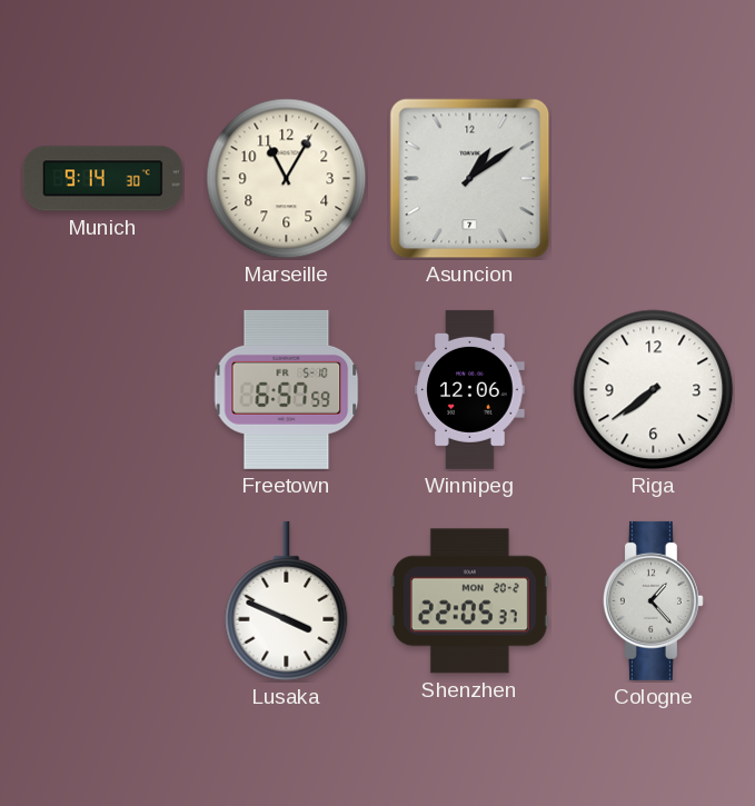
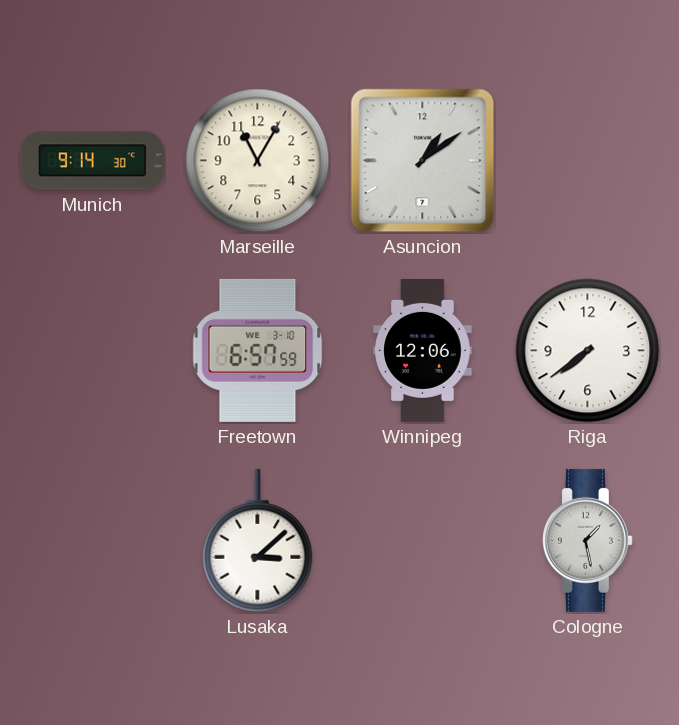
Freetown date: FR 5-10 -> WE 3-10 (258, 350)
Lusaka: 3:49 -> 3:08 (258, 541)
Shenzhen: 22:05 -> none (469, 601)
Cologne: 1:23 -> 1:28 (587, 540)
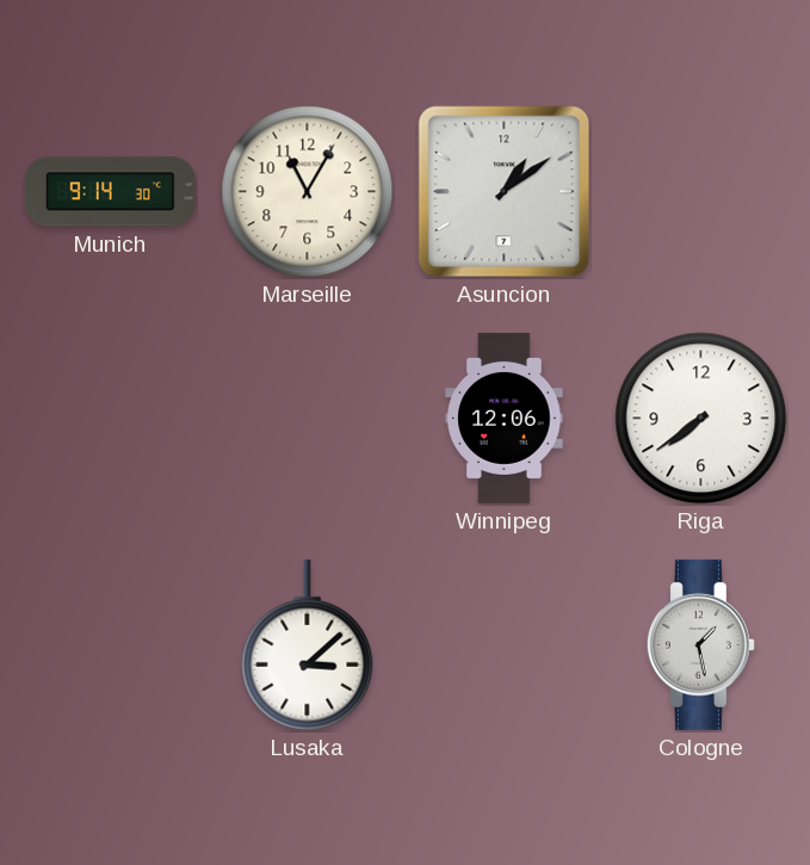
Freetown: 6:57 -> none (258, 350)
